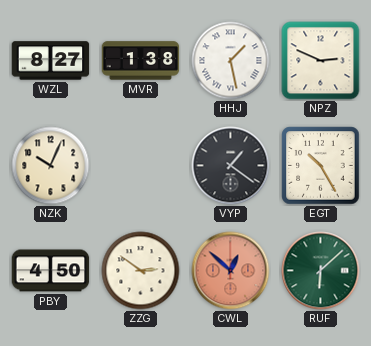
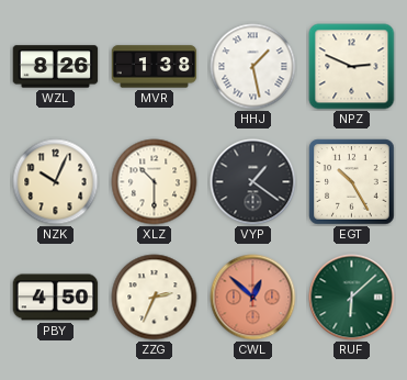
WZL: 8:27 -> 8:26 (56, 67)
XLZ: none -> 10:30 (155, 182)
ZZG: 2:51 -> 2:34 (155, 298)
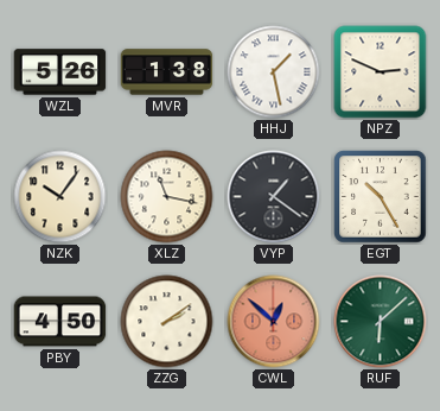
WZL: 8:26 -> 5:26 (60, 72)
NZK: 10:04 -> 10:06 (60, 197)
XLZ: 10:30 -> 11:17 (167, 197)
ZZG: 2:34 -> 2:09 (167, 322)
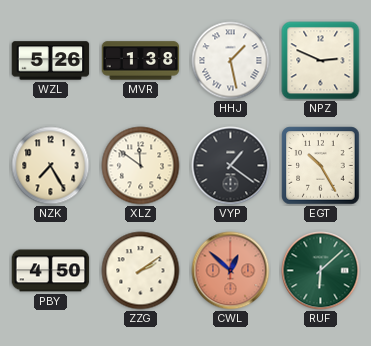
NZK: 10:06 -> 7:25 (51, 166)
XLZ: 11:17 -> 11:51 (141, 166)
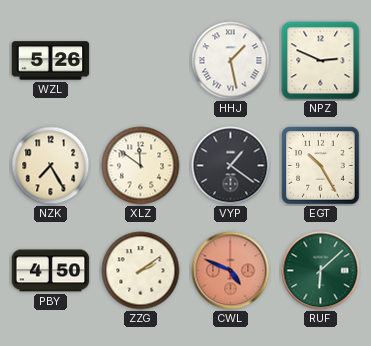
MVR: 1:38 -> none (141, 61)
CWL: 12:52 -> 4:49 (231, 271)
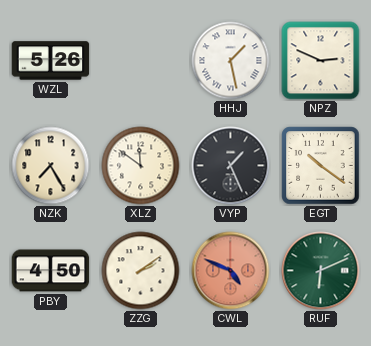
VYP: 1:21 -> 1:26 (231, 166)
EGT: 10:25 -> 10:21 (321, 166)
RUF: 6:08 -> 6:11 (321, 271)
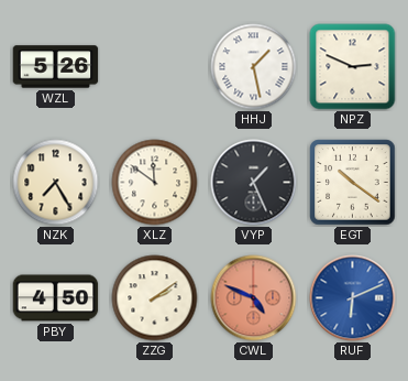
RUF dial: green -> blue (353, 298)
